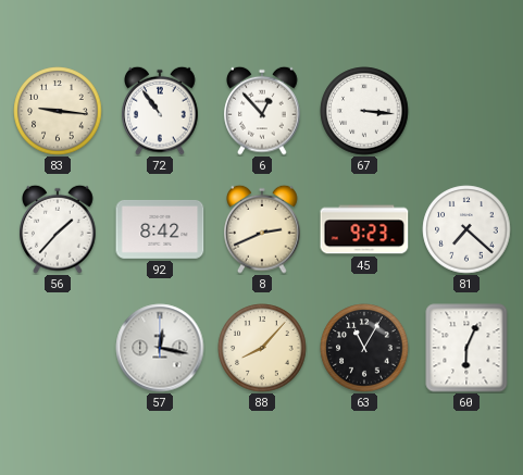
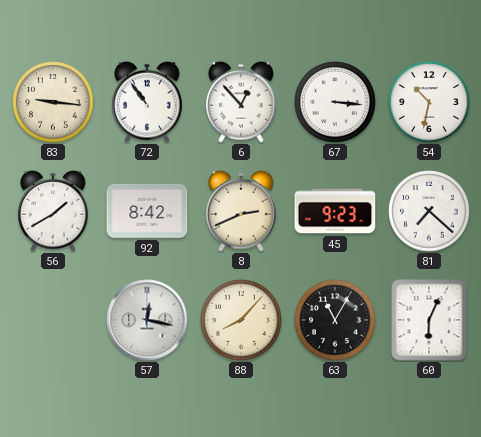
54: none -> 10:32 (429, 102)
56: 1:37 -> 1:40 (53, 211)
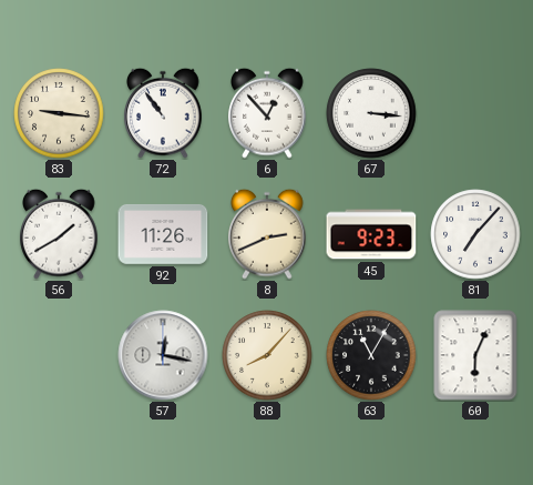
54: 10:32 -> none (429, 102)
92: 8:42 -> 11:26 (163, 234)
81: 7:22 -> 7:07 (475, 234)
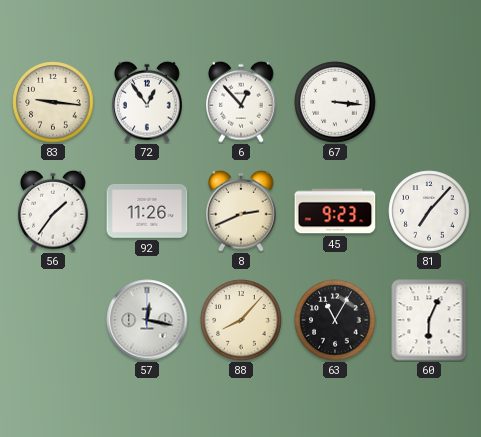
72: 10:54 -> 12:54 (147, 102)
56: 1:40 -> 1:36 (53, 211)
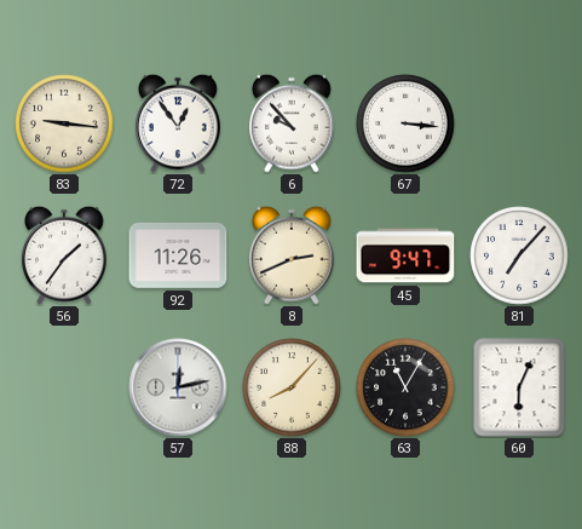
6: 12:53 -> 9:53 (292, 123)
45: 9:23 -> 9:47 (405, 255)
57: 12:17 -> 12:13 (178, 387)
